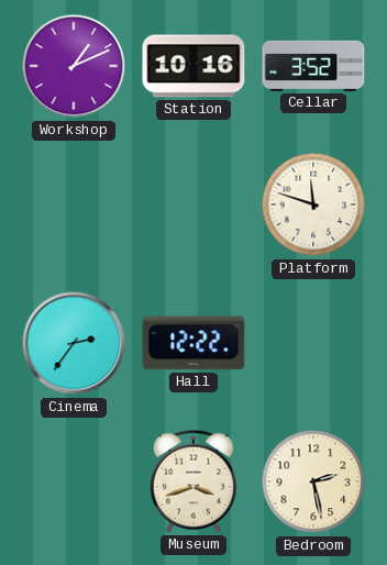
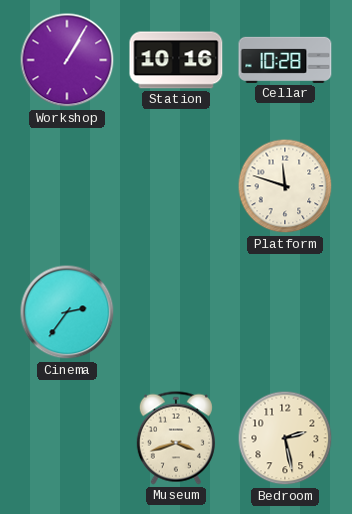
Workshop: 1:11 -> 1:05 (67, 60)
Cellar: 3:52 -> 10:28 (285, 60)
Hall: 12:22 -> none (193, 343)
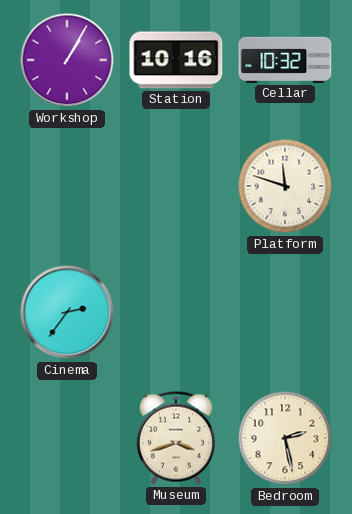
Cellar: 10:28 -> 10:32 (285, 60)
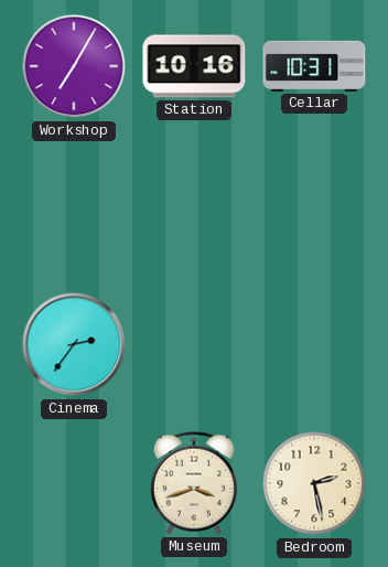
Workshop: 1:05 -> 7:05 (74, 66)
Cellar: 10:32 -> 10:31 (314, 66)
Platform: 11:48 -> none (285, 186)
